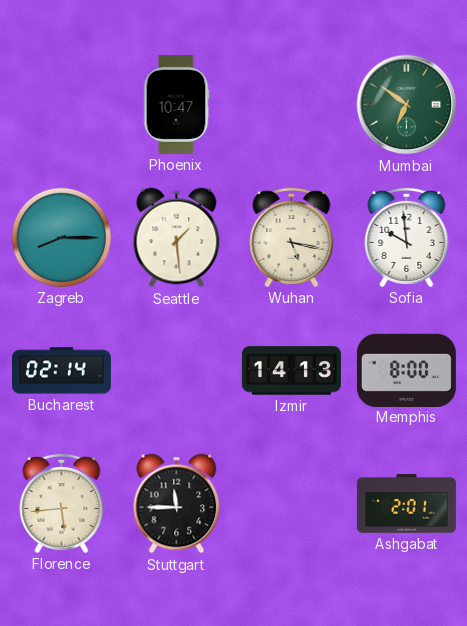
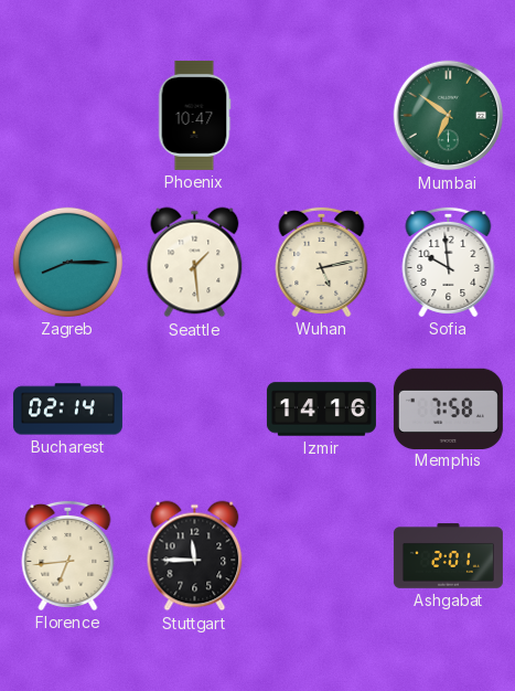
Wuhan: 5:17 -> 5:13 (322, 262)
Izmir: 14:13 -> 14:16 (321, 410)
Memphis: 8:00 -> 7:58 (448, 408)
Florence: 5:44 -> 6:44 (68, 555)
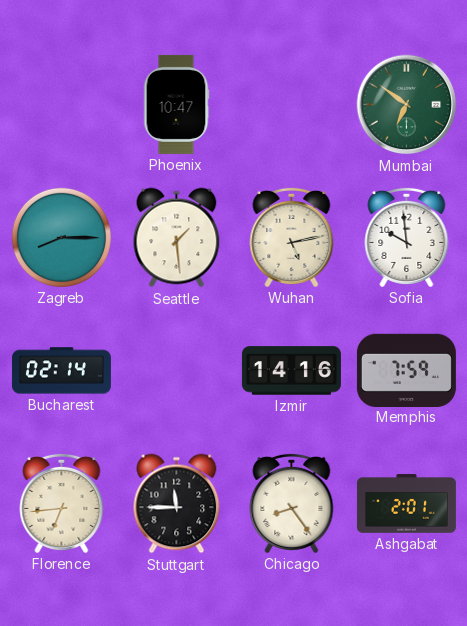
Memphis: 7:58 -> 7:59 (406, 370)
Chicago: none -> 8:24 (292, 503)
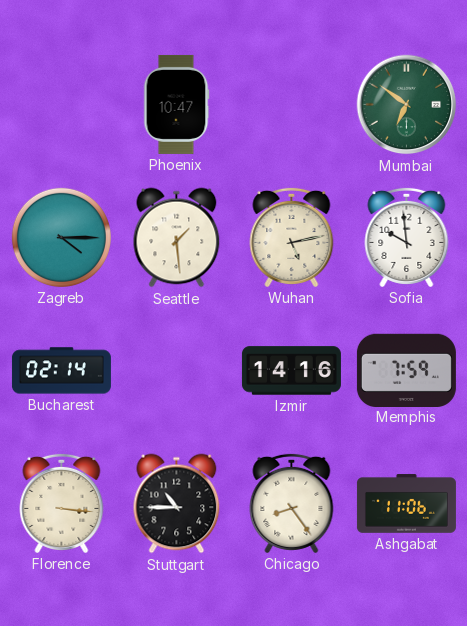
Zagreb: 8:15 -> 4:15 (61, 237)
Florence: 6:44 -> 3:16 (62, 503)
Stuttgart: 11:45 -> 10:45 (177, 504)
Ashgabat: 2:01 -> 11:06 (406, 504)
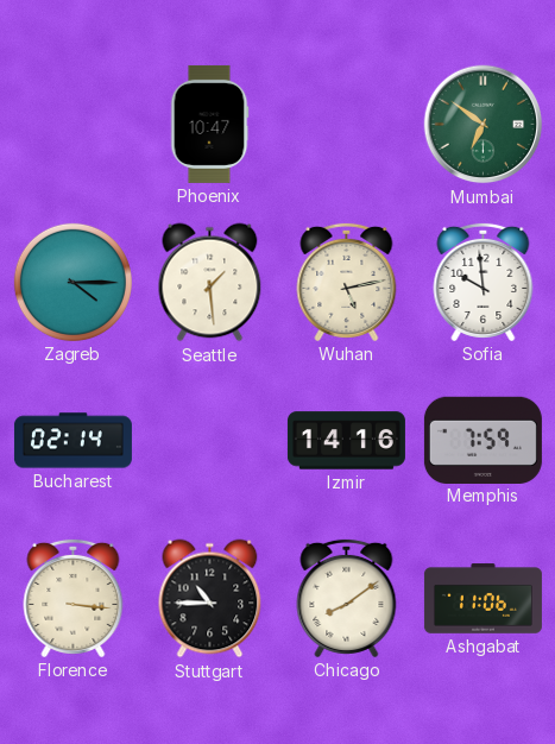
Chicago: 8:24 -> 8:09 (347, 598)
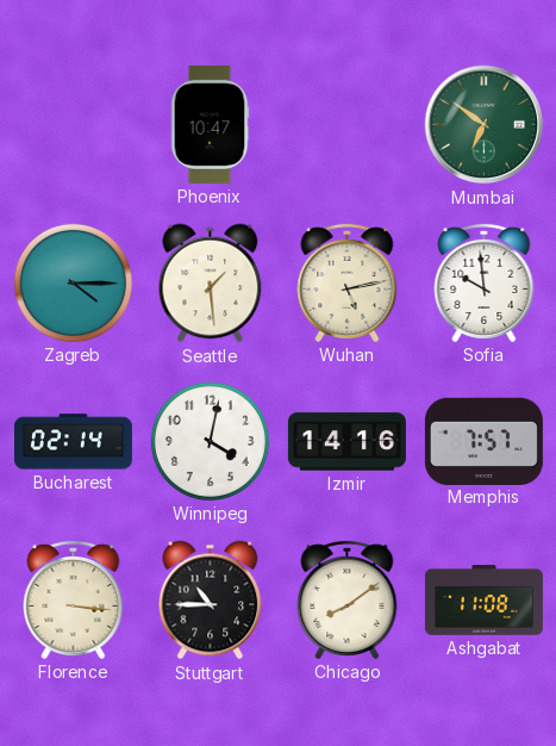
Winnipeg: none -> 4:02 (210, 441)
Memphis: 7:59 -> 7:57 (483, 441)
Ashgabat: 11:06 -> 11:08 (483, 601)
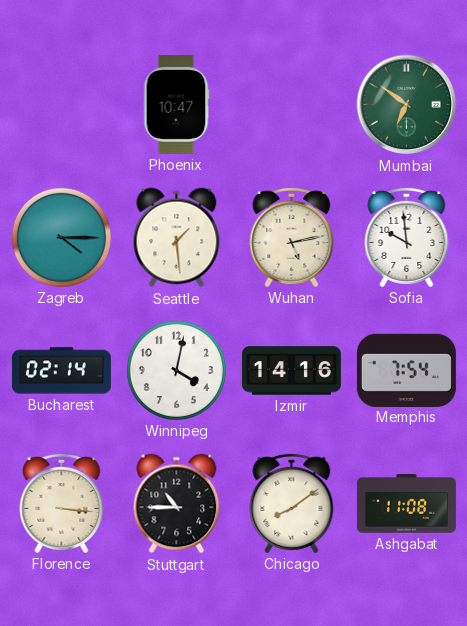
Memphis: 7:57 -> 7:54 (406, 370)
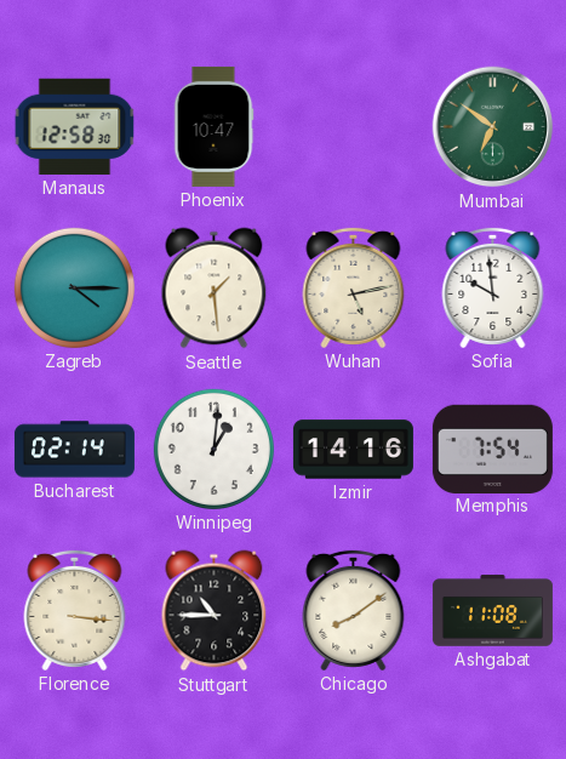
Manaus: none -> 12:58 (75, 126)
Winnipeg: 4:02 -> 1:01 (213, 449)
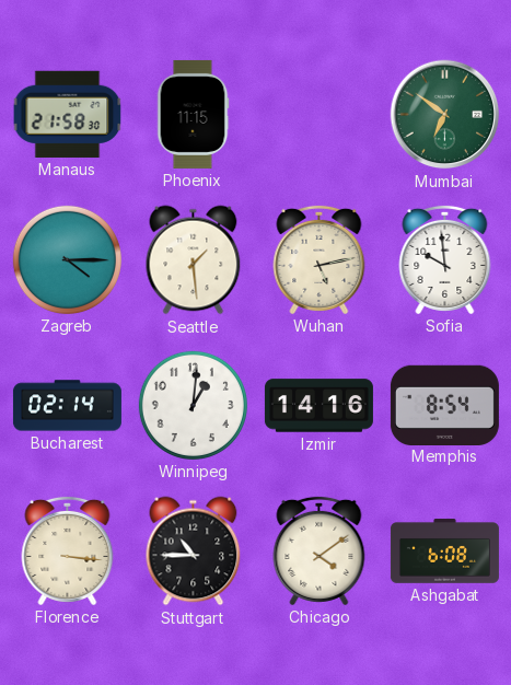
Manaus: 12:58 -> 21:58 (68, 114)
Phoenix: 10:47 -> 11:15 (193, 114)
Memphis: 7:54 -> 8:54 (444, 405)
Chicago: 8:09 -> 4:09 (320, 550)
Ashgabat: 11:08 -> 6:08 (444, 552)
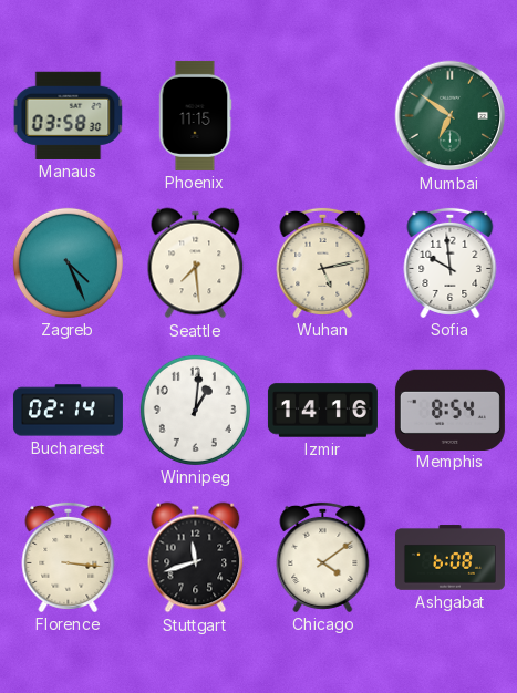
Manaus: 21:58 -> 03:58 (69, 115)
Zagreb: 4:15 -> 4:26 (68, 262)
Seattle: 1:29 -> 7:29 (196, 263)
Stuttgart: 10:45 -> 11:42 (196, 558)
